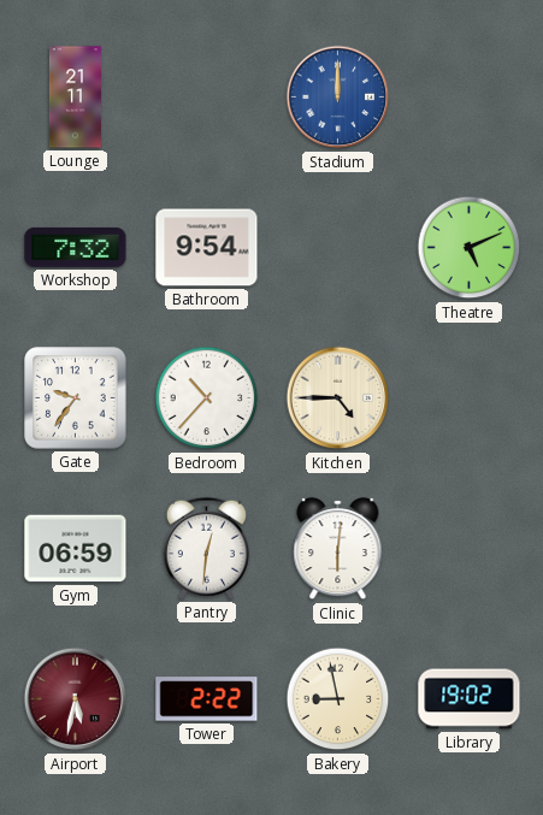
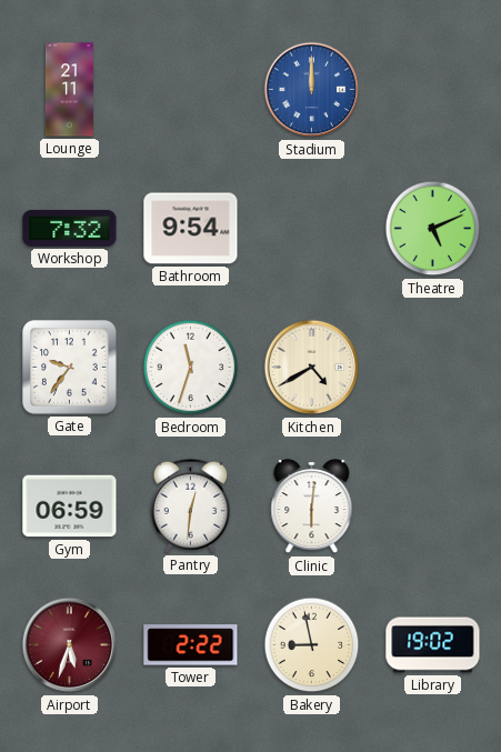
Bedroom: 10:37 -> 11:33 (191, 368)
Kitchen: 4:45 -> 4:40 (312, 368)
Airport: 5:32 -> 5:33 (70, 645)
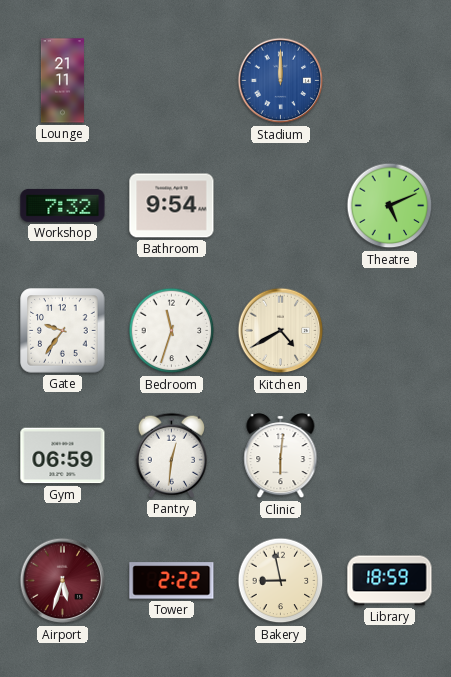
Library: 19:02 -> 18:59 (390, 581)
